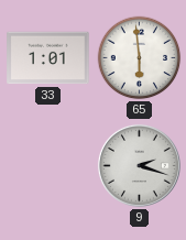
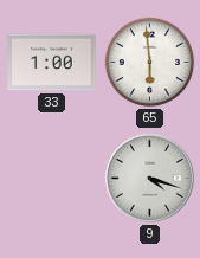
33: 1:01 -> 1:00 (52, 63)
9: 2:18 -> 4:18 (149, 178)
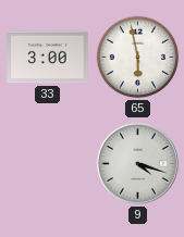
33: 1:00 -> 3:00 (48, 58)
65: 5:59 -> 5:58 (138, 58)
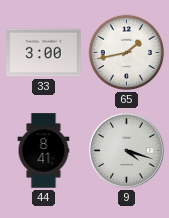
65: 5:58 -> 1:43 (127, 53)
44: none -> 8:41 (44, 151)
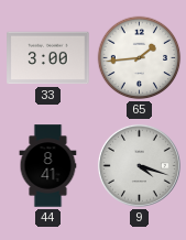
65: 1:43 -> 1:44 (140, 58)
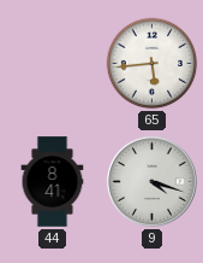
33: 3:00 -> none (48, 58)
65: 1:44 -> 5:44 (153, 64)
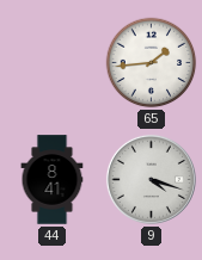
65: 5:44 -> 1:44 (152, 63)
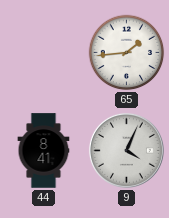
9: 4:18 -> 4:04 (126, 150)
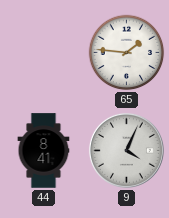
65: 1:44 -> 1:46 (127, 53)
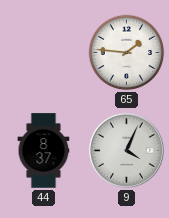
44: 8:41 -> 8:37 (44, 151)
